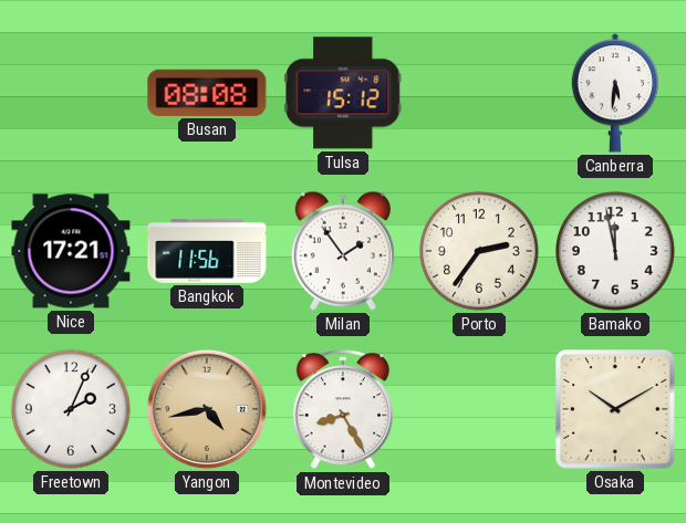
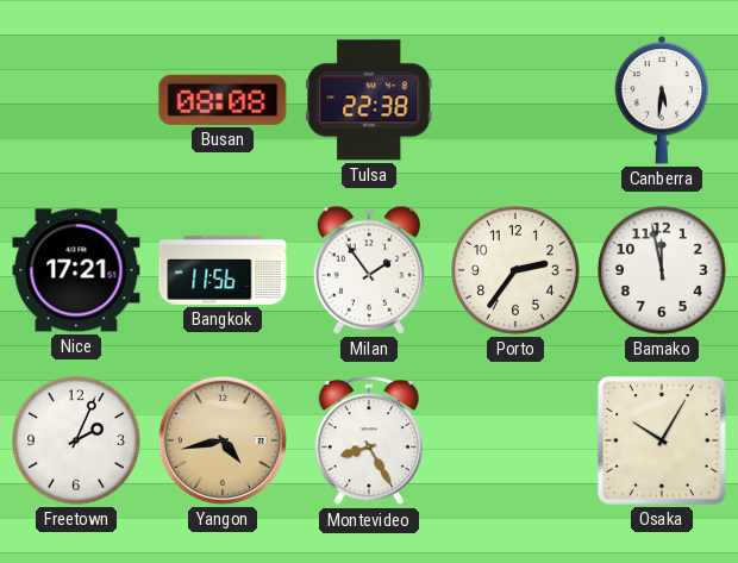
Tulsa: 15:12 -> 22:38 (370, 100)
Osaka: 10:10 -> 10:05 (662, 440)
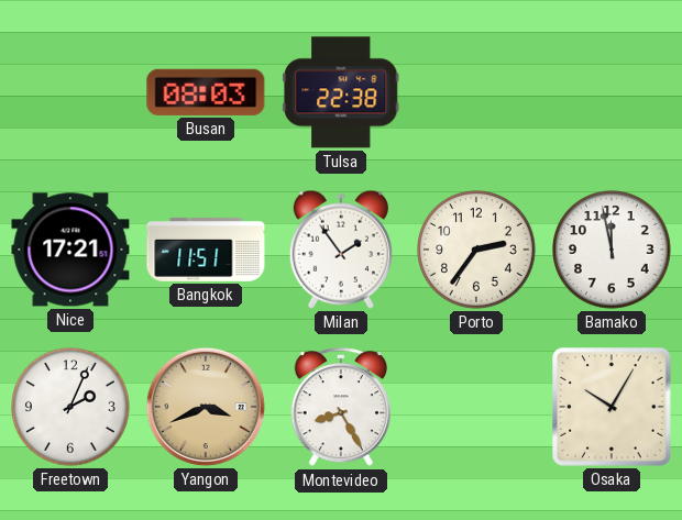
Busan: 08:08 -> 08:03 (206, 92)
Canberra: 5:31 -> none (662, 100)
Bangkok: 11:56 -> 11:51 (206, 250)
Yangon: 4:43 -> 3:41 (206, 407)
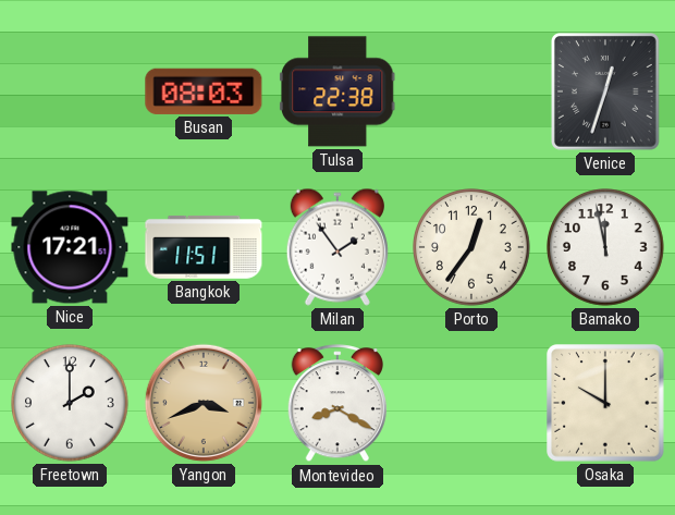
Venice: none -> 12:33 (605, 93)
Porto: 2:36 -> 12:36 (472, 248)
Freetown: 2:04 -> 2:00 (71, 404)
Montevideo: 8:25 -> 8:20 (336, 404)
Osaka: 10:05 -> 10:00 (605, 403)
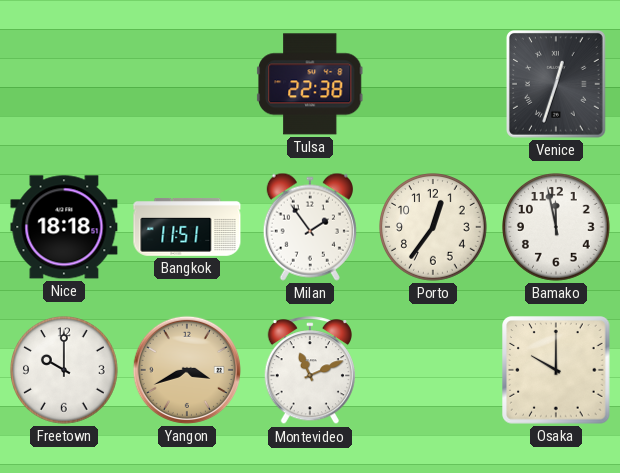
Busan: 08:03 -> none (204, 91)
Nice: 17:21 -> 18:18 (64, 227)
Freetown: 2:00 -> 10:00 (65, 371)
Montevideo: 8:20 -> 11:11 (309, 371)
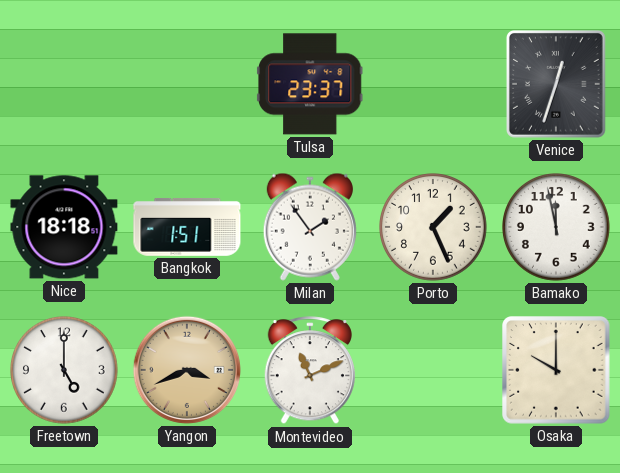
Tulsa: 22:38 -> 23:37 (311, 84)
Bangkok: 11:51 -> 1:51 (187, 227)
Porto: 12:36 -> 1:26 (434, 228)
Freetown: 10:00 -> 5:00 (65, 371)
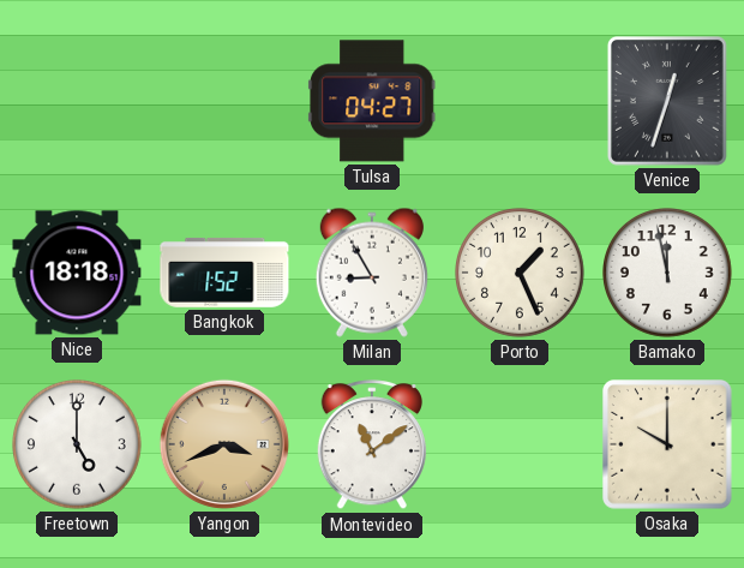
Tulsa: 23:37 -> 04:27 (373, 101)
Bangkok: 1:51 -> 1:52 (224, 273)
Milan: 1:54 -> 8:55 (372, 273)
Montevideo: 11:11 -> 11:09 (371, 446)
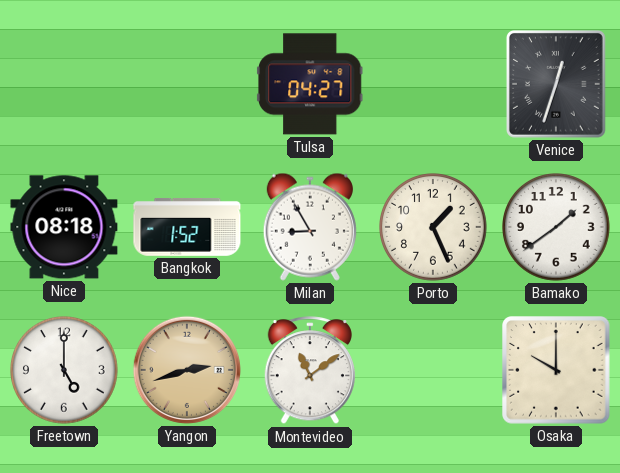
Nice: 18:18 -> 08:18 (64, 227)
Bamako: 11:58 -> 1:39 (557, 228)
Yangon: 3:41 -> 2:42 (187, 370)
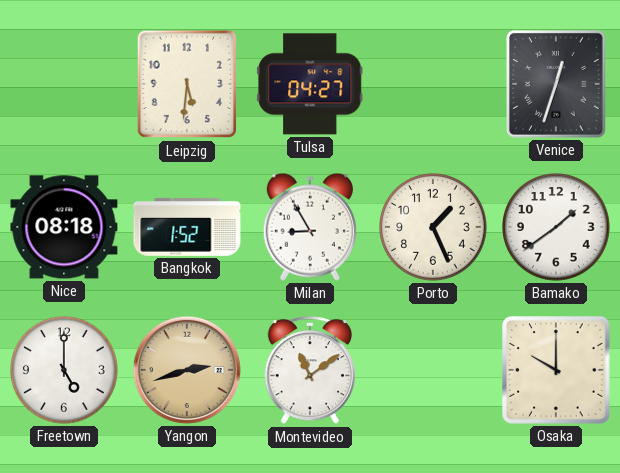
Leipzig: none -> 5:31 (187, 84)
